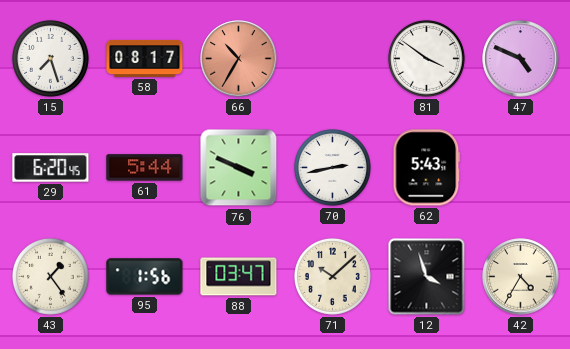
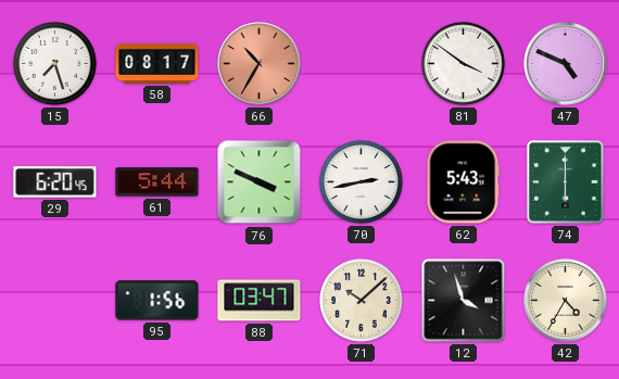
74: none -> 6:00 (566, 182)
43: 1:24 -> none (50, 276)
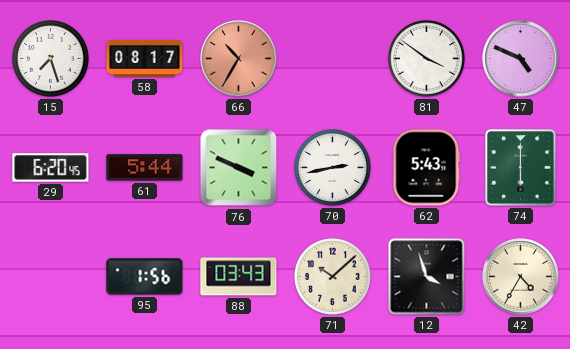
88: 03:47 -> 03:43 (239, 277)
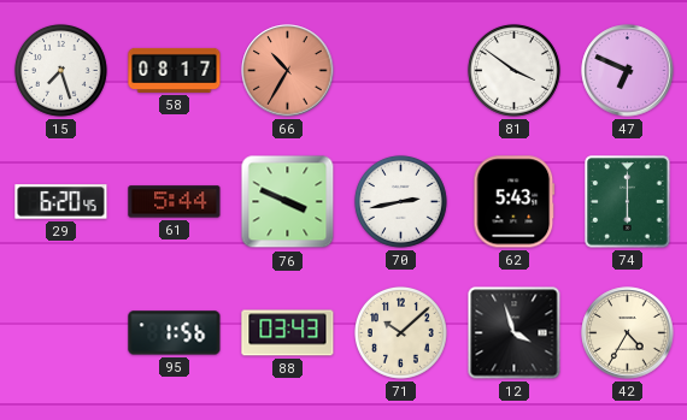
47: 4:49 -> 6:49 (628, 71)
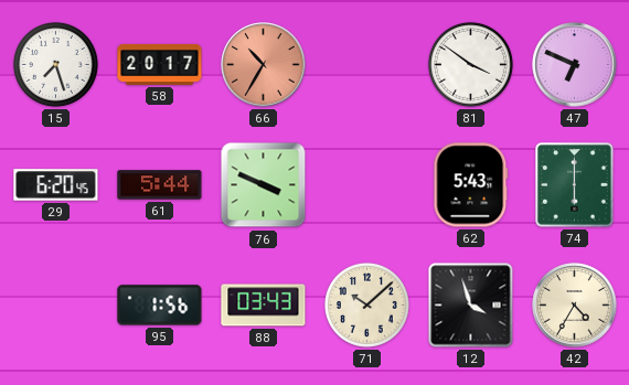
58: 08:17 -> 20:17 (160, 64)
70: 2:43 -> none (400, 201)
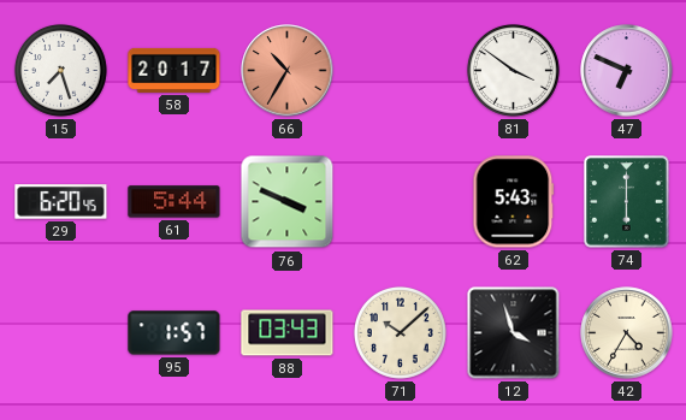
95: 1:56 -> 1:57 (175, 333)
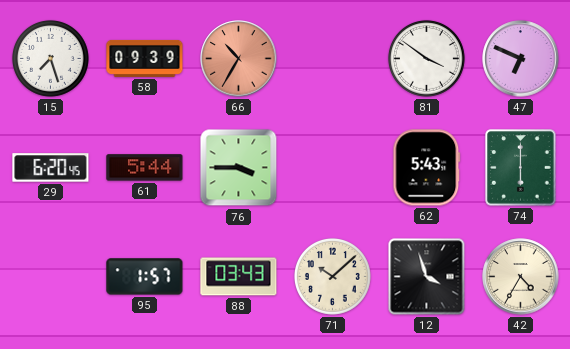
58: 20:17 -> 09:39 (145, 58)
76: 3:49 -> 3:45 (239, 168)
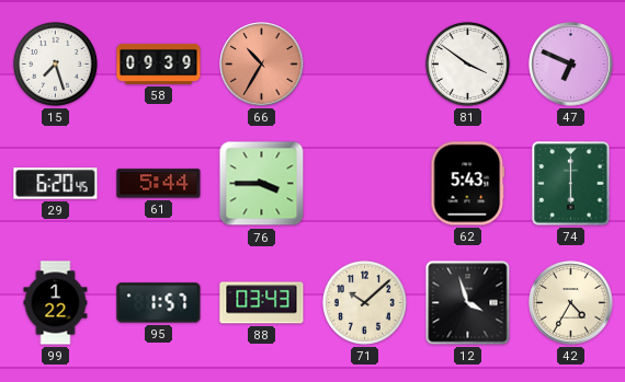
99: none -> 1:22 (56, 303)
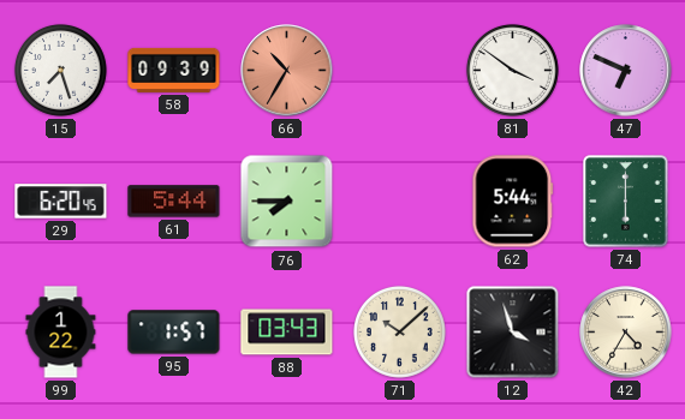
76: 3:45 -> 7:45 (287, 202)
62: 5:43 -> 5:44 (513, 202)
